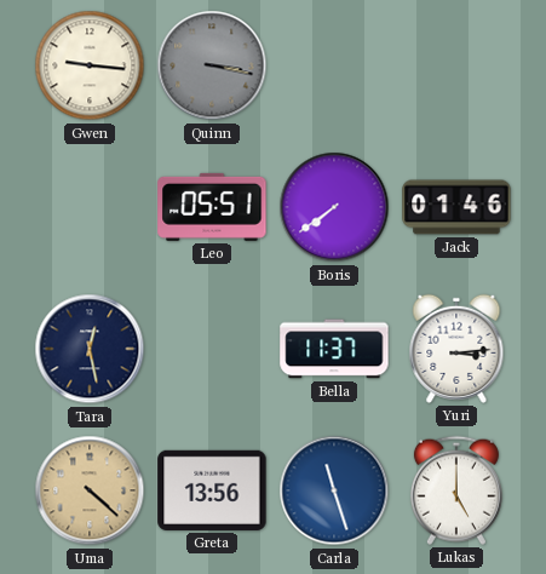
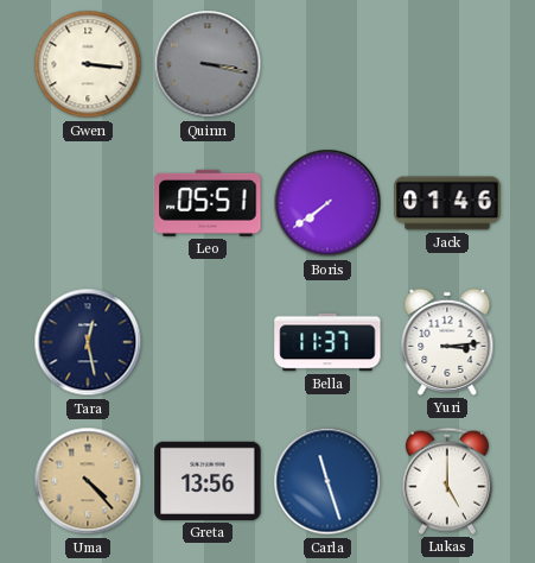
Gwen: 9:16 -> 3:16 (88, 64)
Uma: 4:22 -> 4:23 (88, 481)
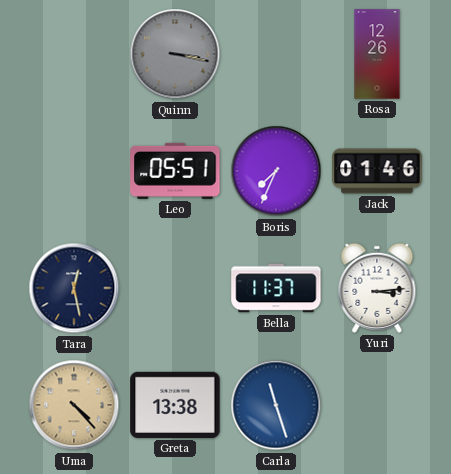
Gwen: 3:16 -> none (88, 64)
Rosa: none -> 12:26 (377, 54)
Boris: 7:39 -> 7:34 (276, 171)
Greta: 13:56 -> 13:38 (175, 405)
Lukas: 5:00 -> none (447, 481)
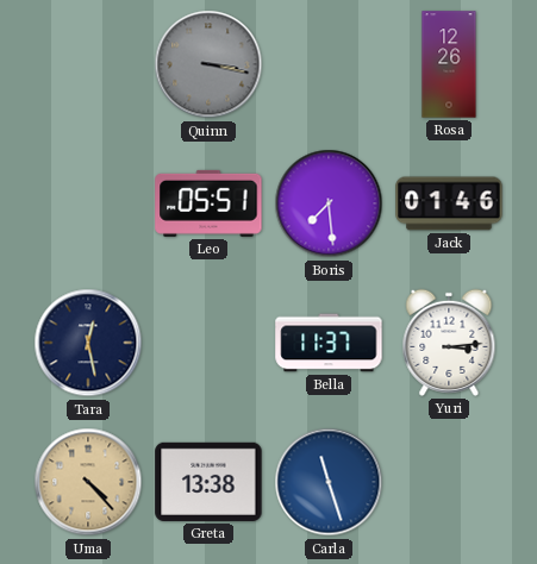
Boris: 7:34 -> 7:29 (329, 203)
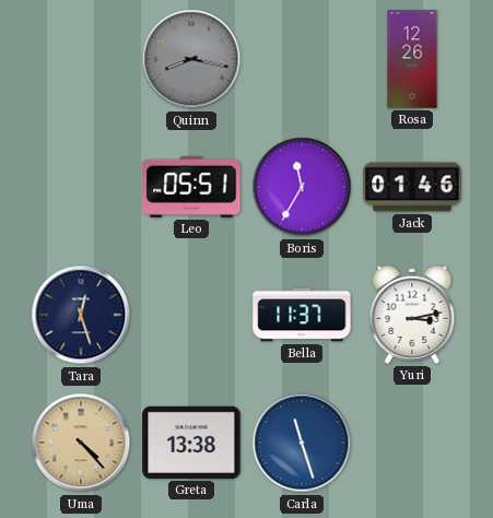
Quinn: 3:17 -> 8:17 (191, 59)
Boris: 7:29 -> 11:35 (302, 187)
Tara: 12:28 -> 12:27 (81, 315)
Yuri: 3:14 -> 3:13 (412, 315)
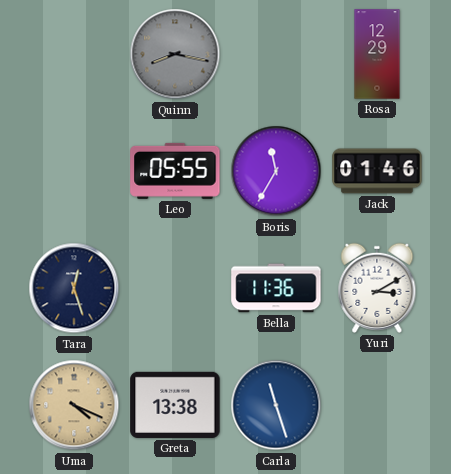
Rosa: 12:26 -> 12:29 (377, 54)
Leo: 05:51 -> 05:55 (175, 171)
Bella: 11:37 -> 11:36 (276, 288)
Yuri: 3:13 -> 3:10 (377, 288)
Uma: 4:23 -> 4:19 (74, 405)
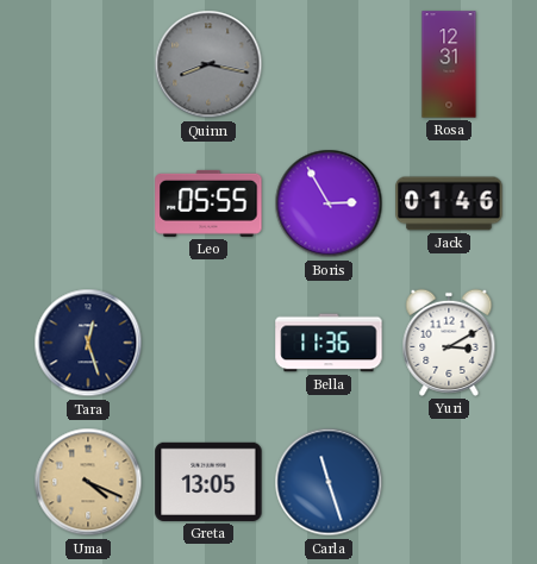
Rosa: 12:29 -> 12:31 (449, 64)
Boris: 11:35 -> 2:55 (329, 203)
Greta: 13:38 -> 13:05 (208, 482)
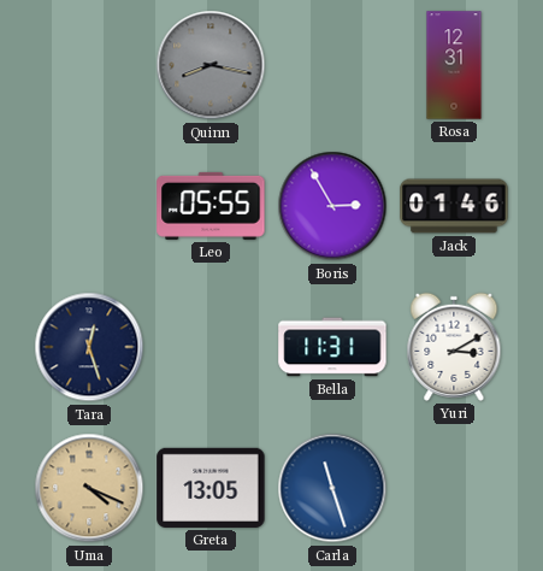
Bella: 11:36 -> 11:31 (332, 347)
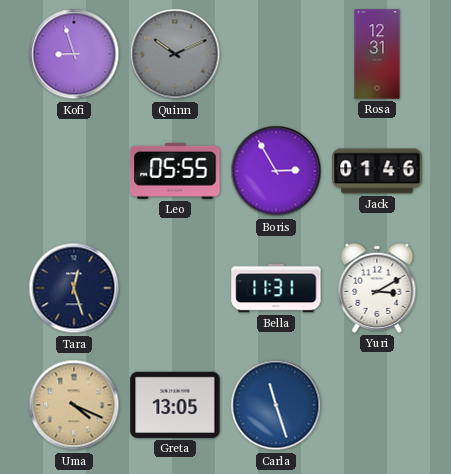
Kofi: none -> 8:57 (74, 54)
Quinn: 8:17 -> 10:11 (175, 54)
